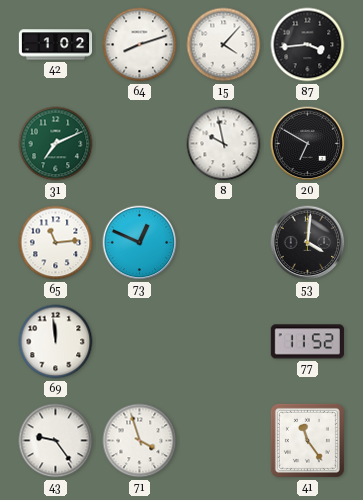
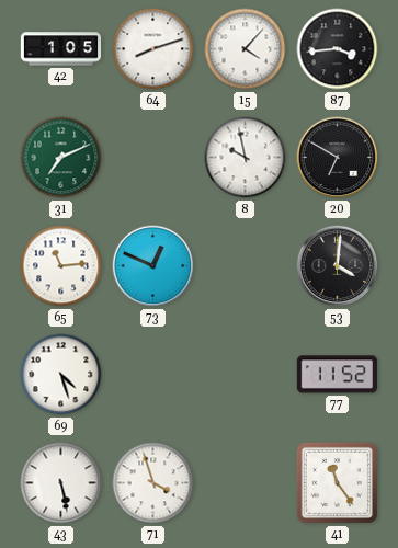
42: 1:02 -> 1:05 (61, 49)
69: 11:59 -> 4:27 (61, 375)
43: 9:24 -> 5:28 (61, 483)
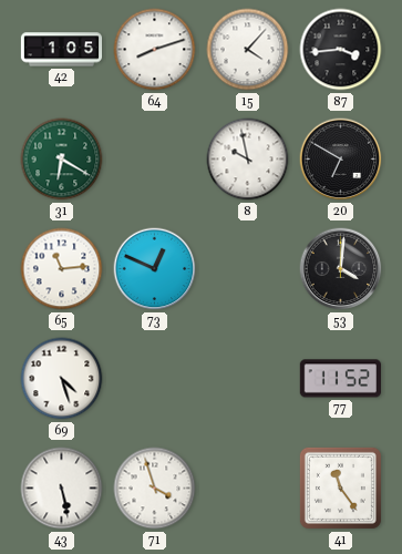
31: 7:11 -> 6:20 (62, 160)
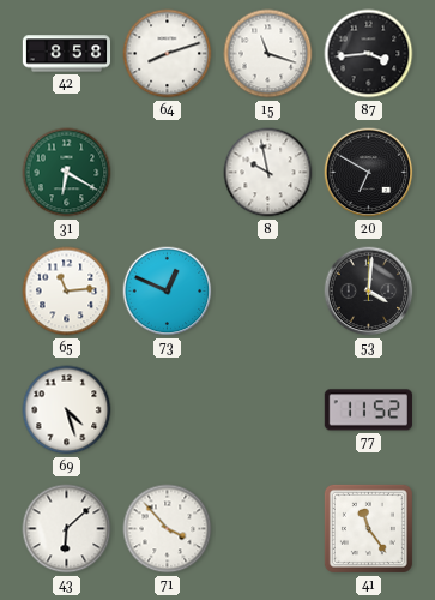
42: 1:05 -> 8:58 (67, 54)
15: 4:07 -> 11:18 (268, 54)
43: 5:28 -> 6:08 (67, 529)
71: 3:57 -> 3:53 (168, 529)
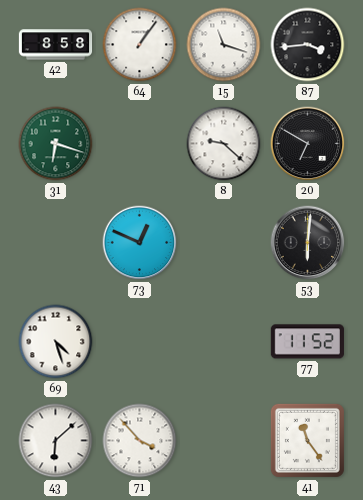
64: 8:12 -> 1:06 (140, 45)
31: 6:20 -> 6:18 (56, 144)
8: 9:58 -> 9:22 (224, 144)
65: 11:14 -> none (67, 292)
53: 4:01 -> 6:01 (308, 243)
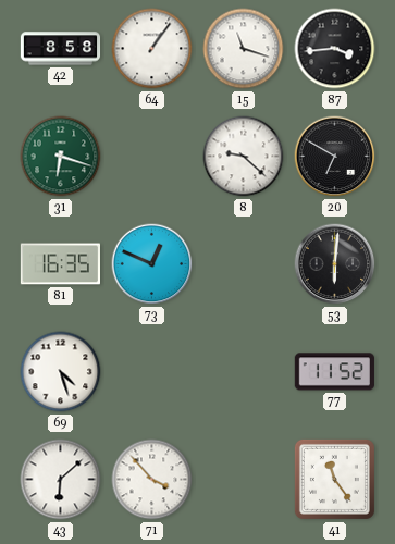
81: none -> 16:35 (60, 264)
